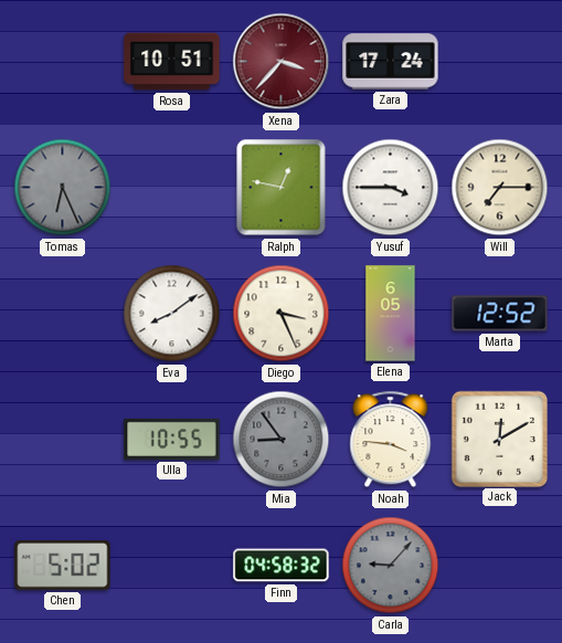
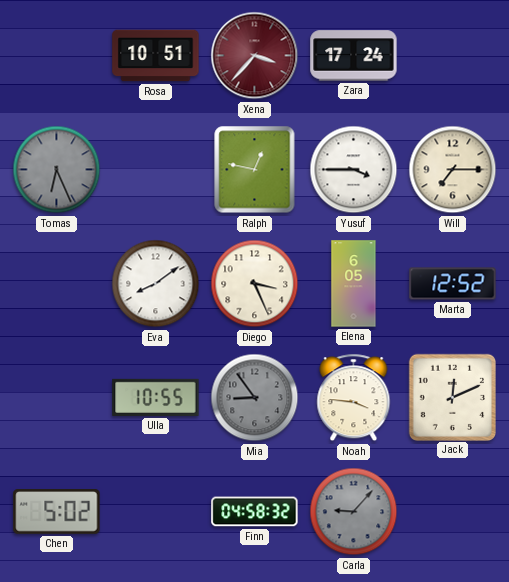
Jack: 12:10 -> 12:11 (452, 397)
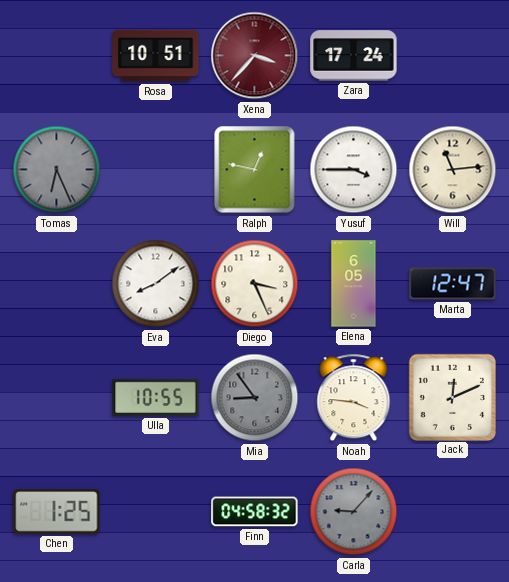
Will: 7:15 -> 11:14 (453, 170)
Marta: 12:52 -> 12:47 (453, 284)
Chen: 5:02 -> 1:25 (57, 512)
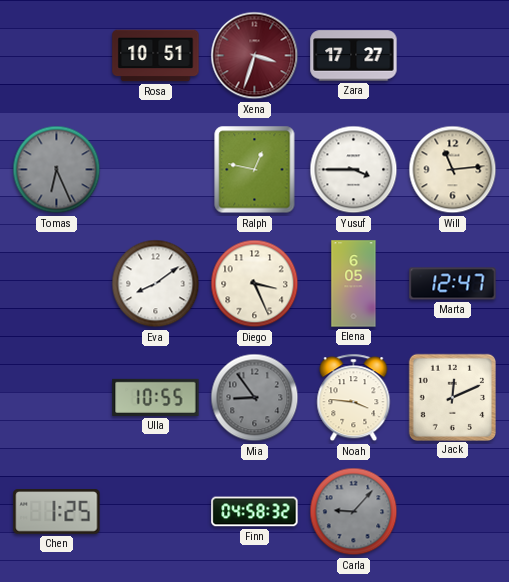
Xena: 3:37 -> 3:33 (255, 56)
Zara: 17:24 -> 17:27 (354, 56)
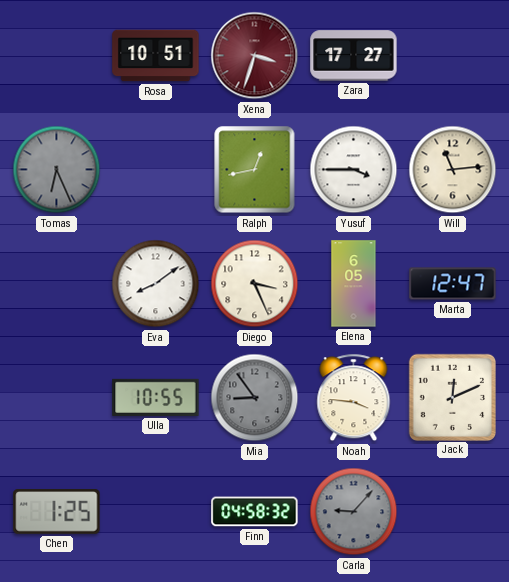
Ralph: 12:47 -> 12:43 (255, 170)
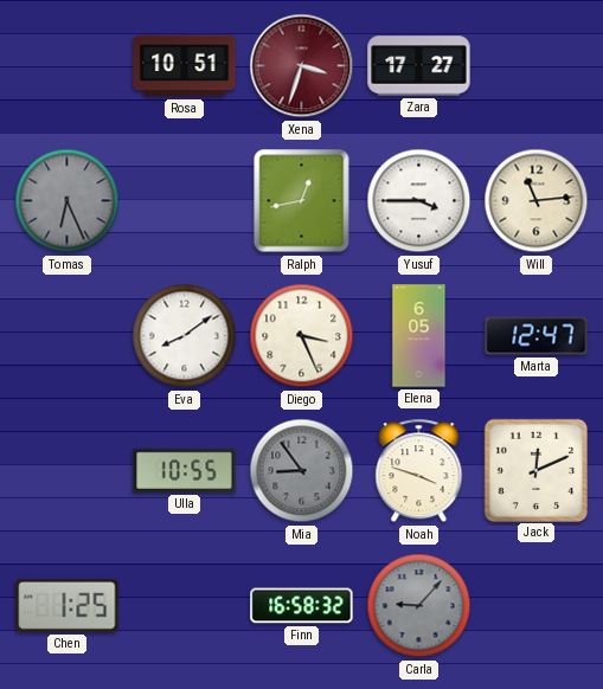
Noah: 3:46 -> 3:48 (419, 471)
Finn: 04:58 -> 16:58 (302, 606)
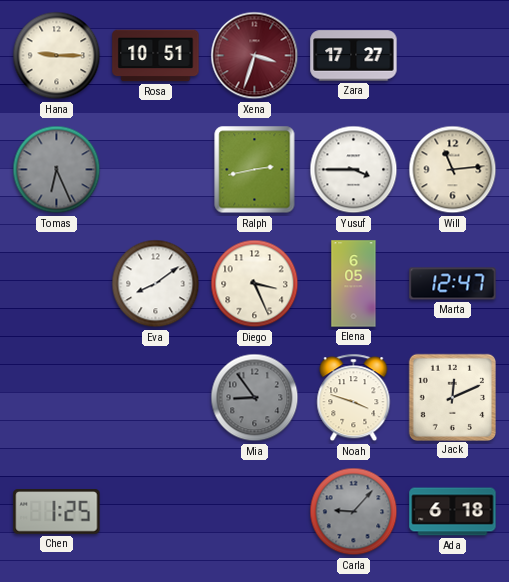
Hana: none -> 9:15 (57, 56)
Ralph: 12:43 -> 2:43 (255, 170)
Ulla: 10:55 -> none (185, 470)
Finn: 16:58 -> none (302, 606)
Ada: none -> 6:18 (453, 512)
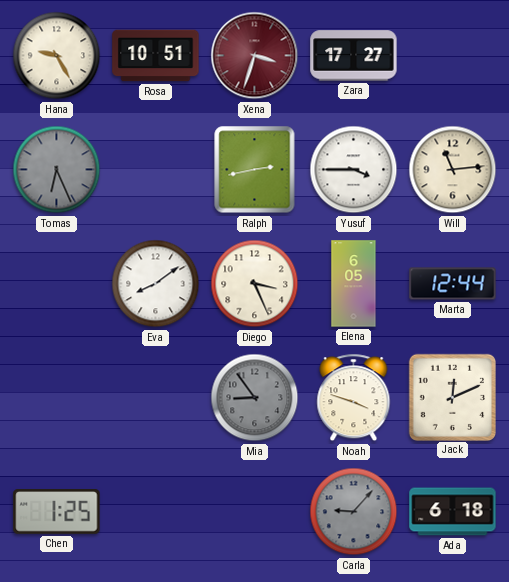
Hana: 9:15 -> 9:25 (57, 56)
Marta: 12:47 -> 12:44 (453, 284)
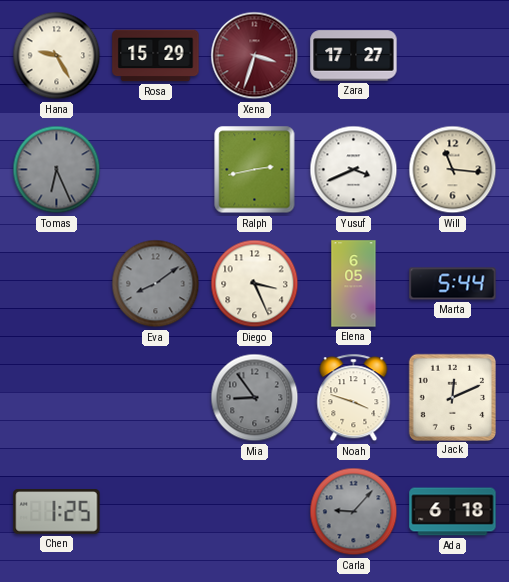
Rosa: 10:51 -> 15:29 (156, 56)
Yusuf: 3:45 -> 3:41 (354, 170)
Will: 11:14 -> 11:16 (453, 170)
Eva dial: white -> grey (156, 284)
Marta: 12:44 -> 5:44 (453, 284)
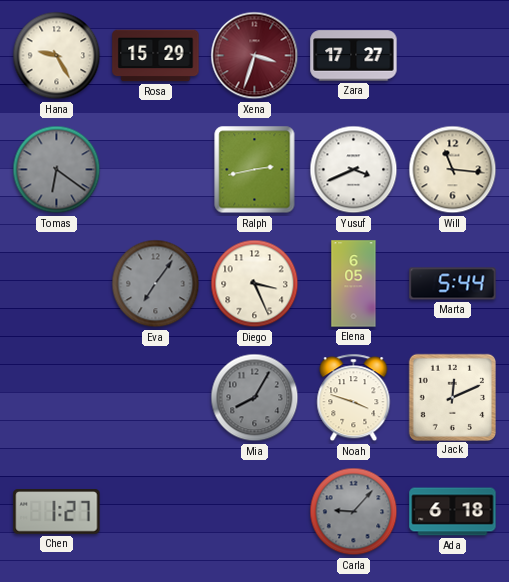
Tomas: 6:26 -> 6:21 (57, 170)
Eva: 8:09 -> 7:06 (156, 284)
Mia: 8:54 -> 8:05 (255, 398)
Chen: 1:25 -> 1:27 (57, 512)
